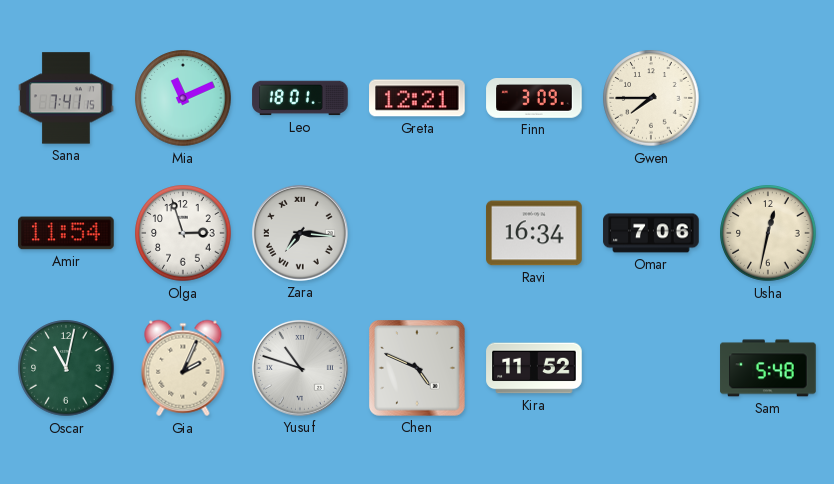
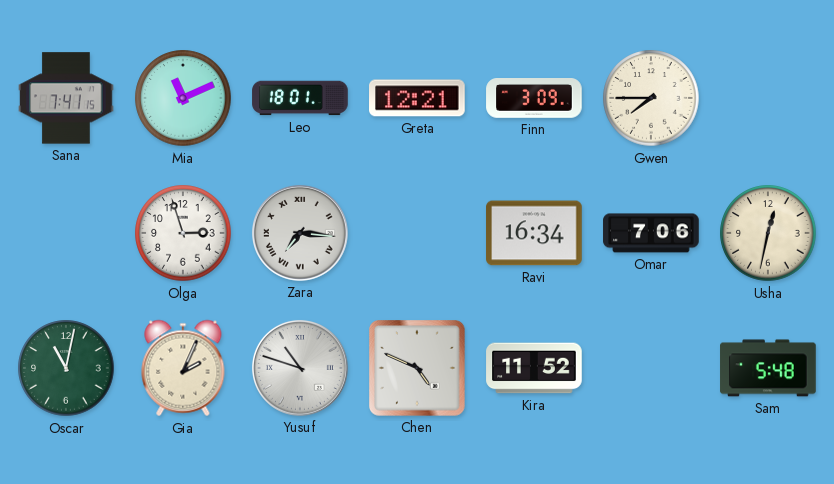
Amir: 11:54 -> none (66, 233)
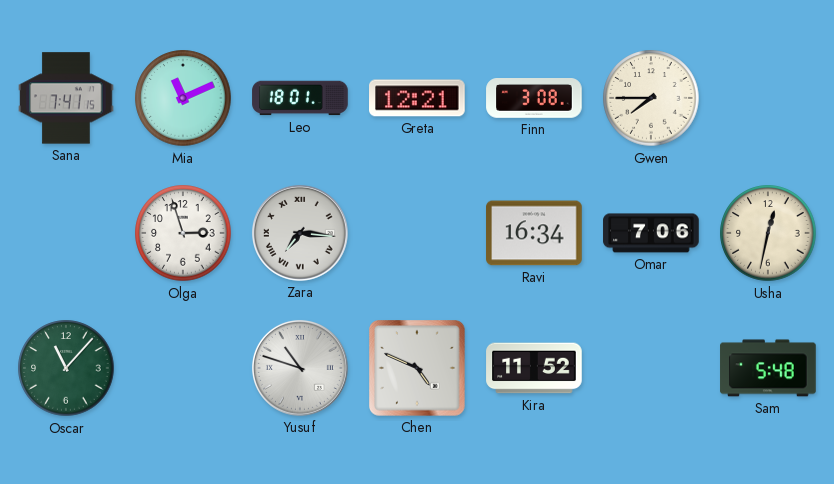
Finn: 3:09 -> 3:08 (534, 98)
Oscar: 11:02 -> 11:07 (66, 368)
Gia: 2:04 -> none (183, 368)
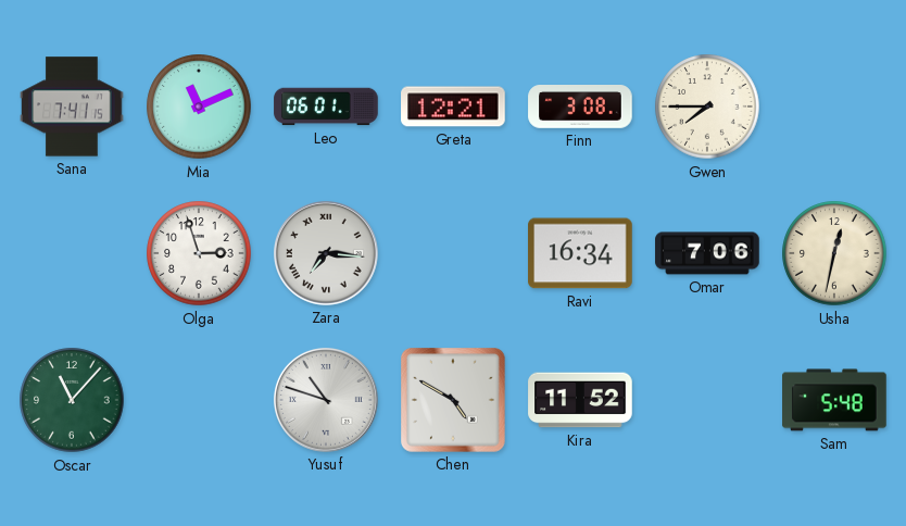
Leo: 18:01 -> 06:01 (326, 107)
Chen: 4:49 -> 4:50 (454, 401)
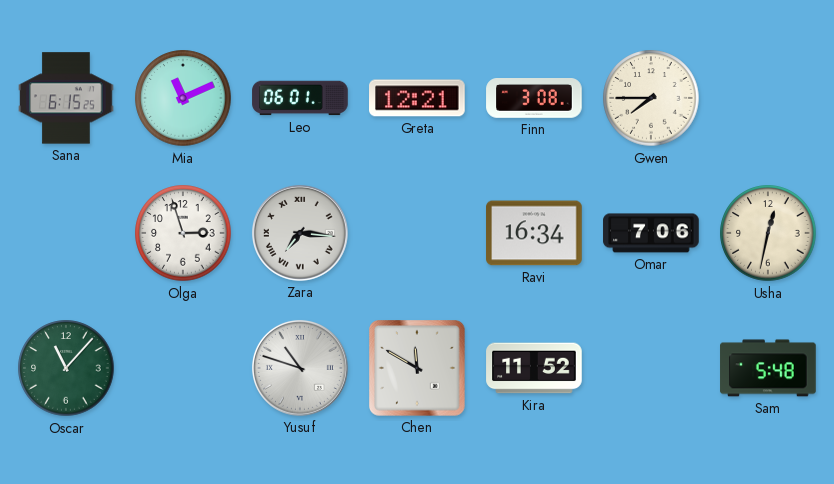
Sana: 7:41 -> 6:15 (66, 98)
Chen: 4:50 -> 11:50 (418, 369)
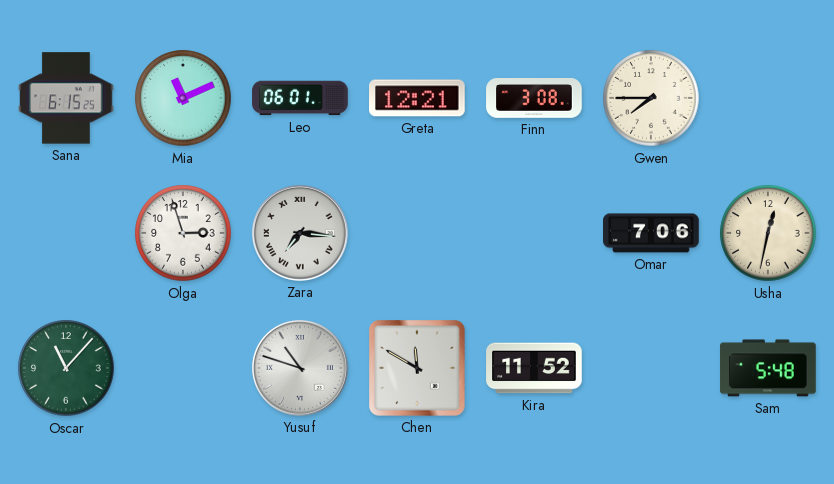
Ravi: 16:34 -> none (534, 233)
